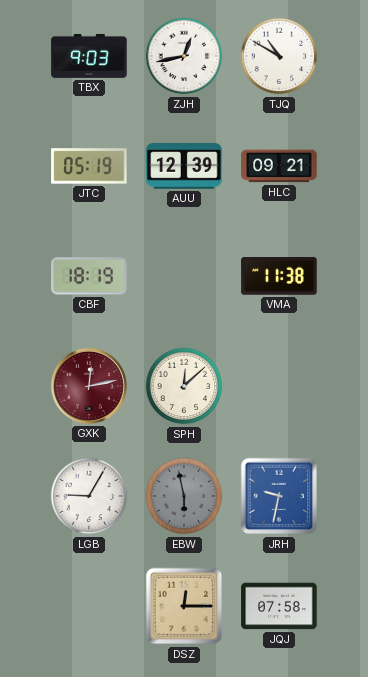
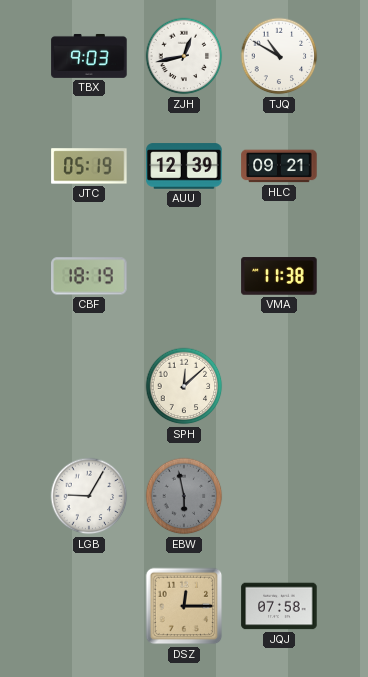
GXK: 12:13 -> none (89, 386)
JRH: 9:32 -> none (279, 496)
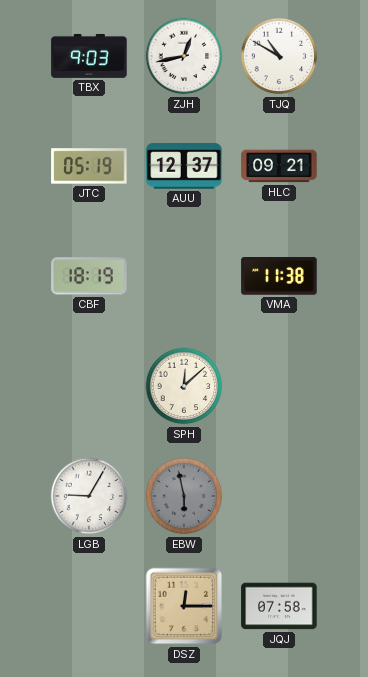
AUU: 12:39 -> 12:37 (184, 166)
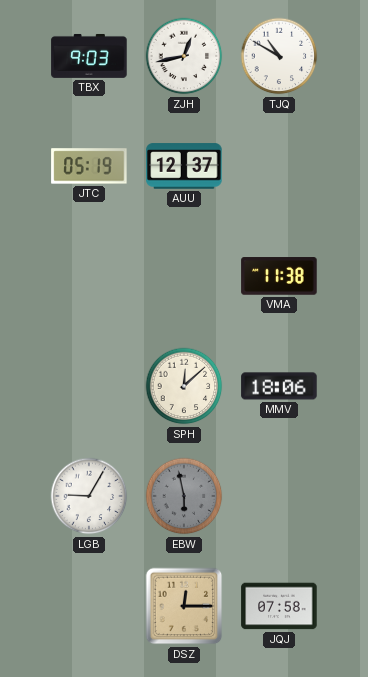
HLC: 09:21 -> none (279, 166)
CBF: 18:19 -> none (89, 276)
MMV: none -> 18:06 (279, 386)
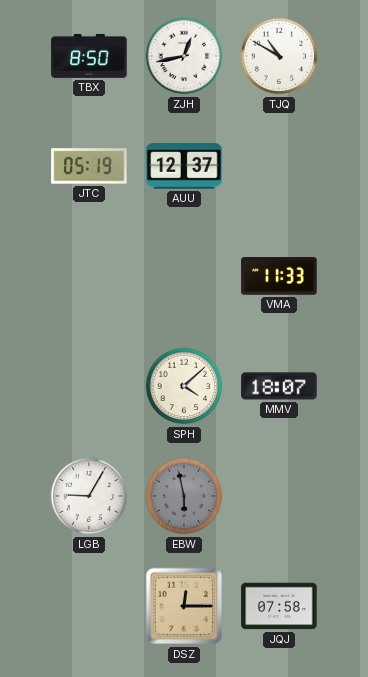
TBX: 9:03 -> 8:50 (89, 56)
VMA: 11:38 -> 11:33 (279, 276)
SPH: 12:08 -> 4:08 (184, 386)
MMV: 18:06 -> 18:07 (279, 386)
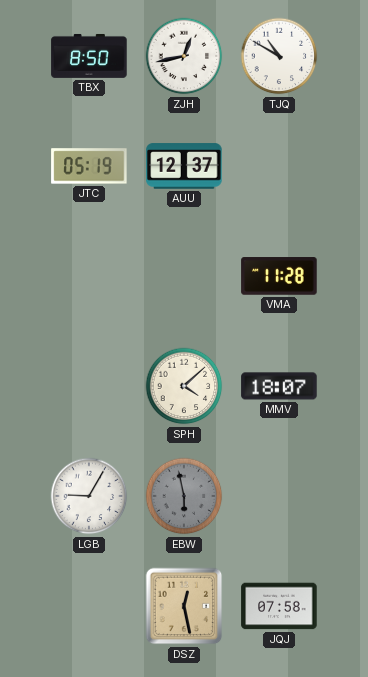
VMA: 11:33 -> 11:28 (279, 276)
DSZ: 12:15 -> 12:28 (184, 606)
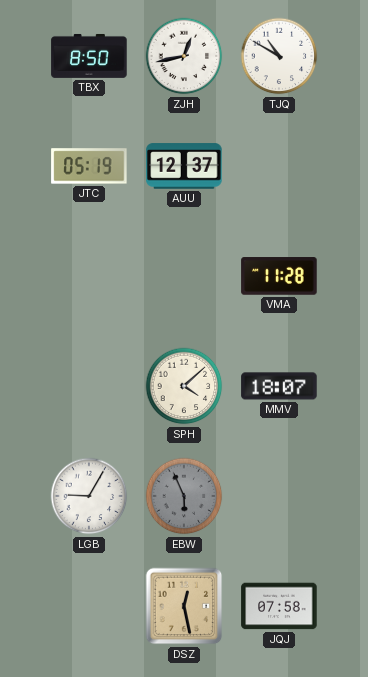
EBW: 5:58 -> 5:56 (184, 496)
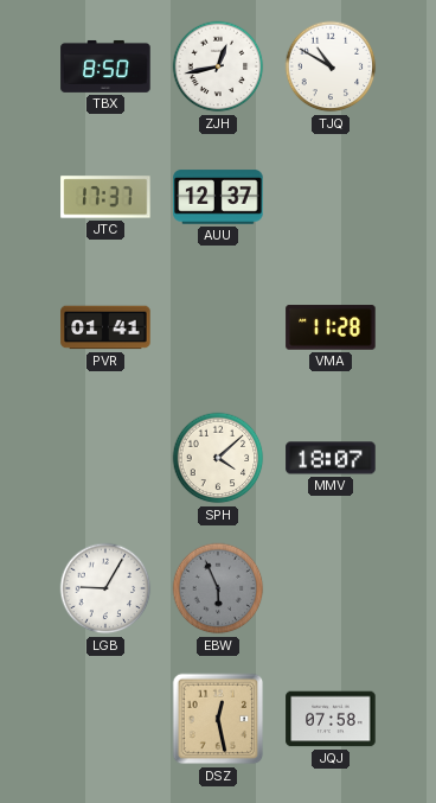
JTC: 05:19 -> 17:37 (105, 197)
PVR: none -> 01:41 (105, 327)
